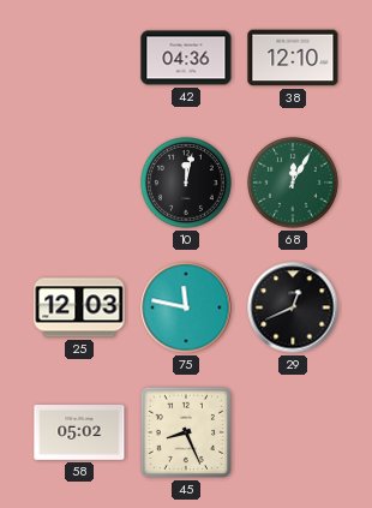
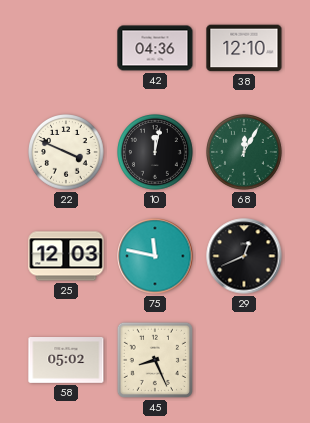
22: none -> 3:49 (67, 153)
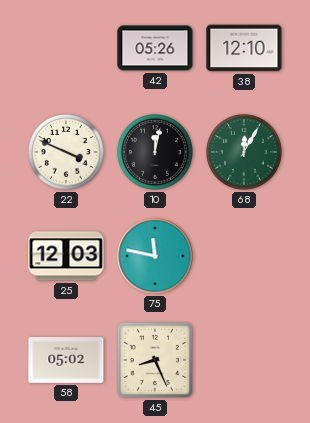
42: 04:36 -> 05:26 (155, 48)
29: 12:41 -> none (244, 256)
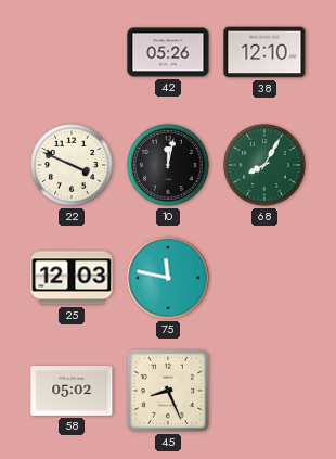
68: 12:05 -> 8:05 (266, 166)
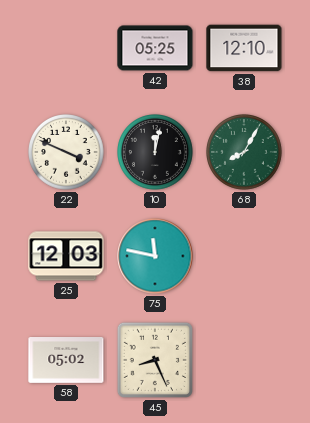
42: 05:26 -> 05:25 (155, 48)
